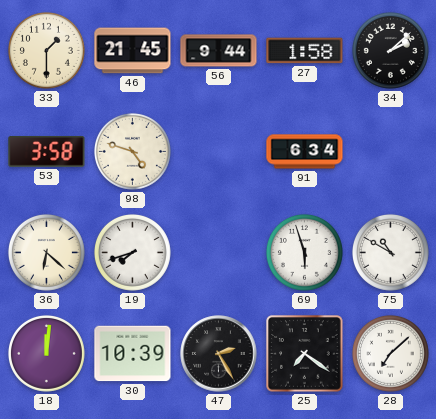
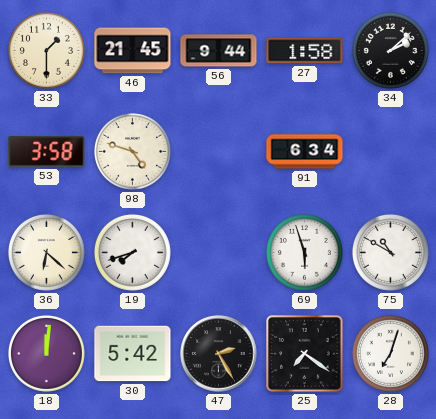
30: 10:39 -> 5:42 (133, 354)
28: 7:08 -> 7:03 (390, 353)
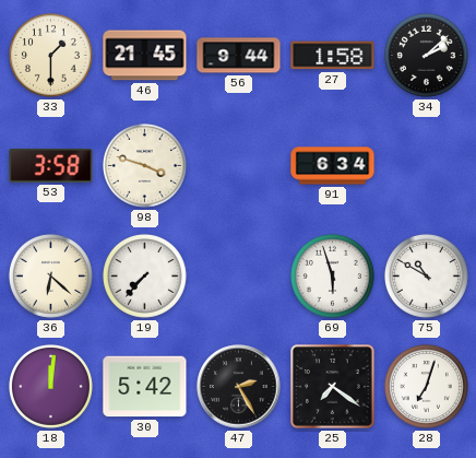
98: 4:48 -> 3:48 (144, 165)
19: 7:42 -> 7:37 (144, 275)
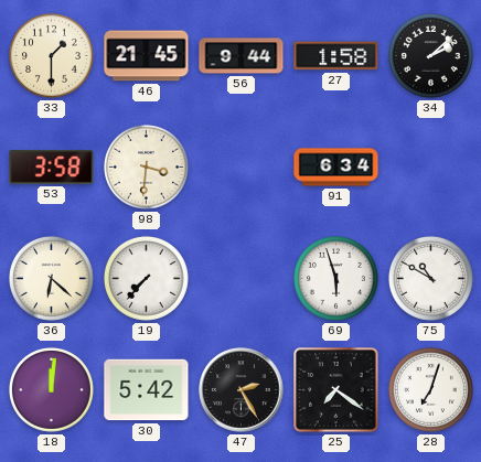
98: 3:48 -> 3:31 (146, 166)
